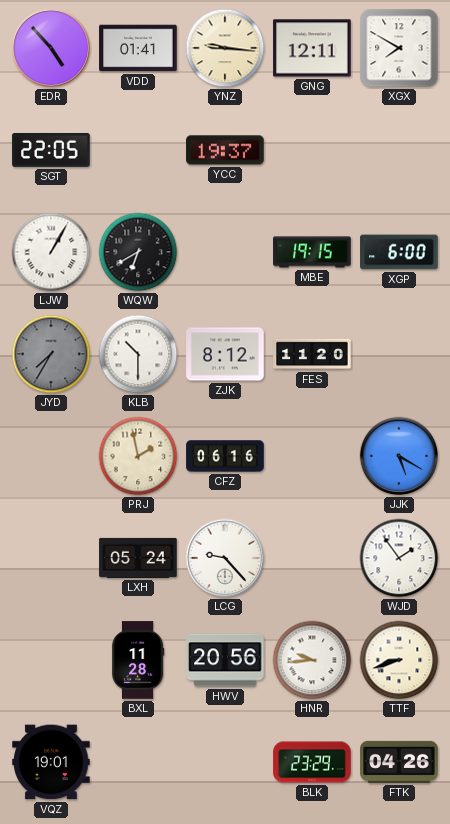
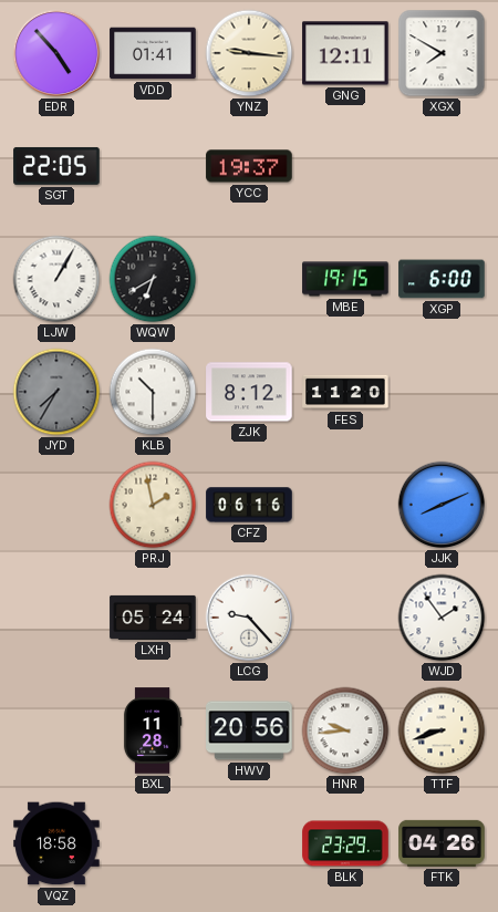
JJK: 5:20 -> 8:11 (442, 505)
VQZ: 19:01 -> 18:58 (56, 843)
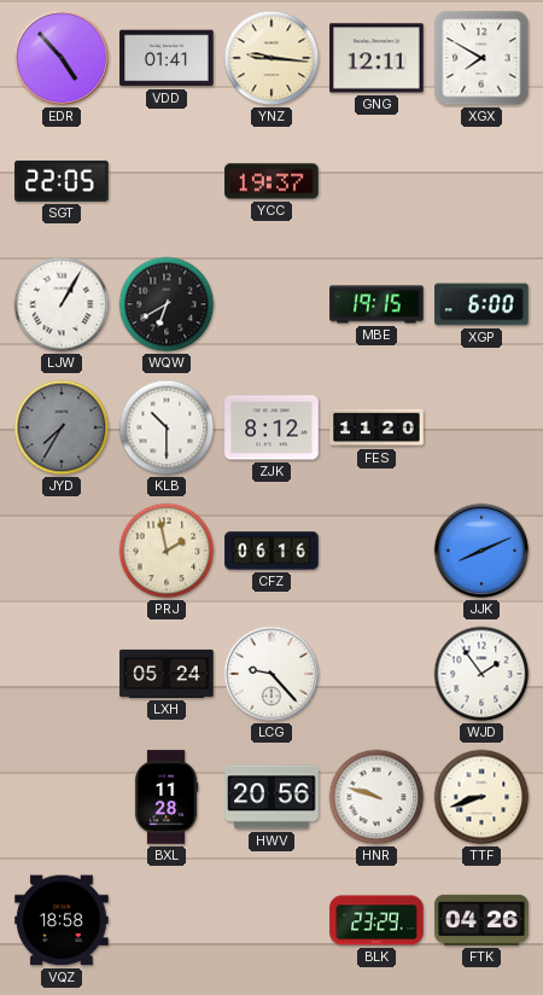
HNR: 9:44 -> 9:48 (376, 797)
